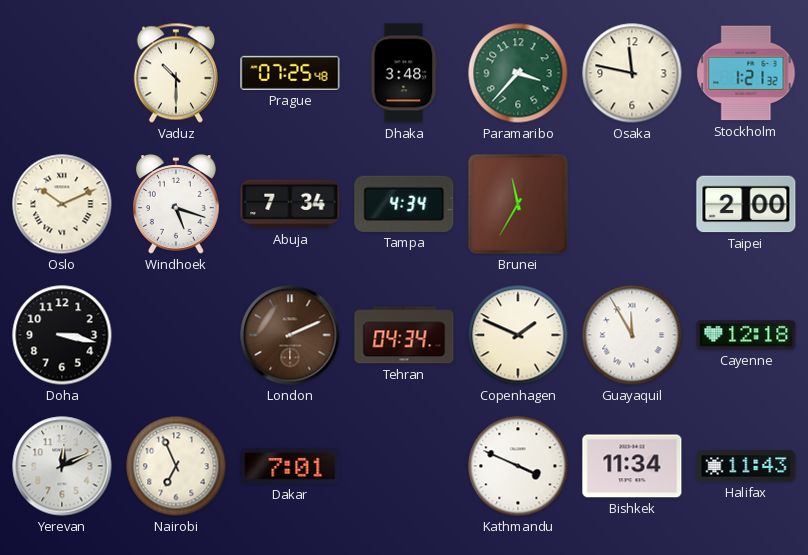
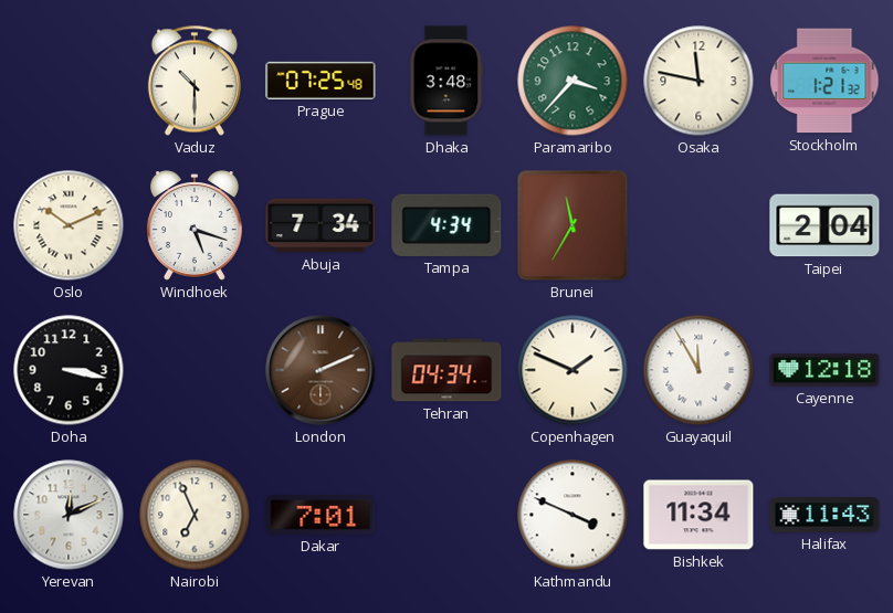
Taipei: 2:00 -> 2:04 (824, 225)
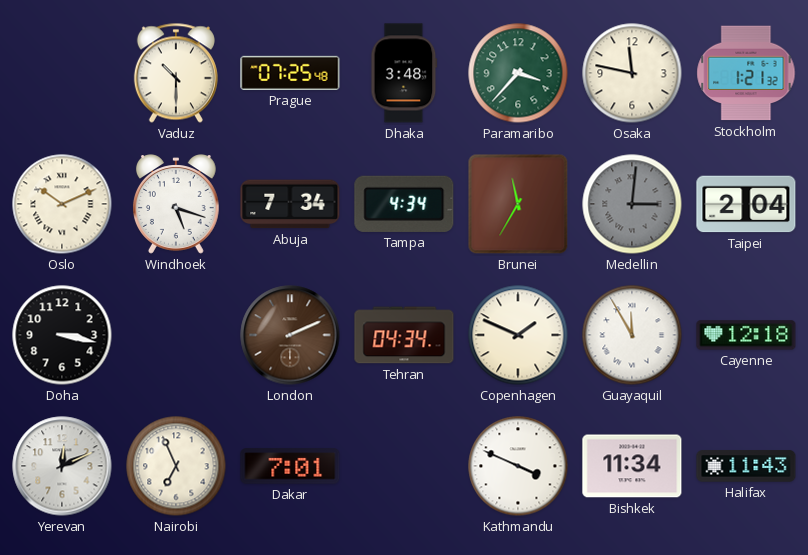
Medellin: none -> 3:01 (632, 204)
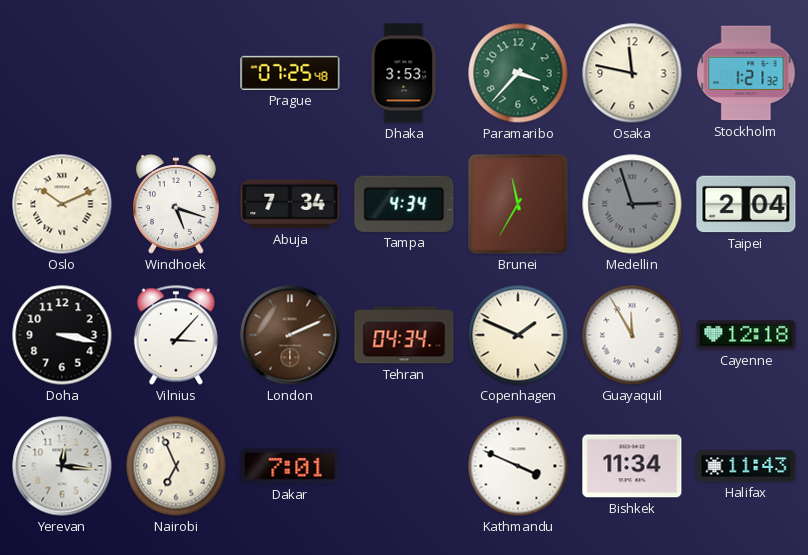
Vaduz: 10:30 -> none (176, 73)
Dhaka: 3:48 -> 3:53 (404, 73)
Medellin: 3:01 -> 2:57 (632, 204)
Vilnius: none -> 3:07 (176, 335)
Yerevan: 12:11 -> 12:16 (62, 466)
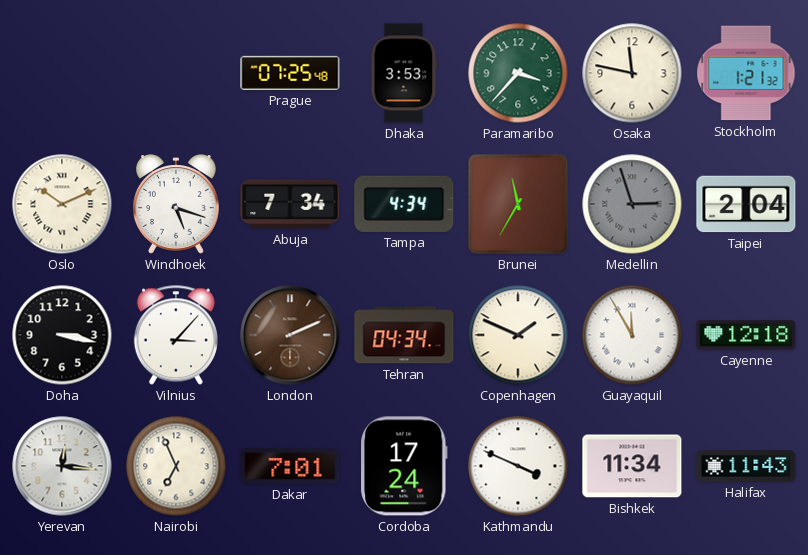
Cordoba: none -> 17:24 (405, 466)
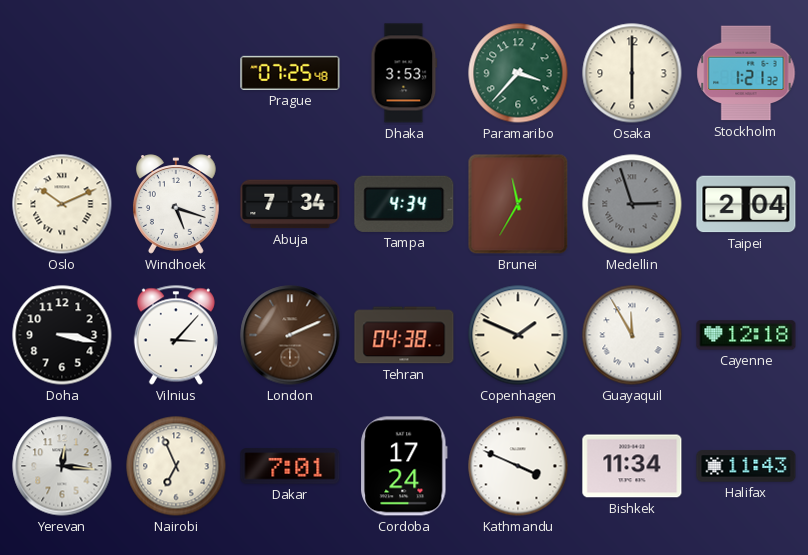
Osaka: 11:47 -> 6:00 (632, 73)
Tehran: 04:34 -> 04:38 (404, 335)
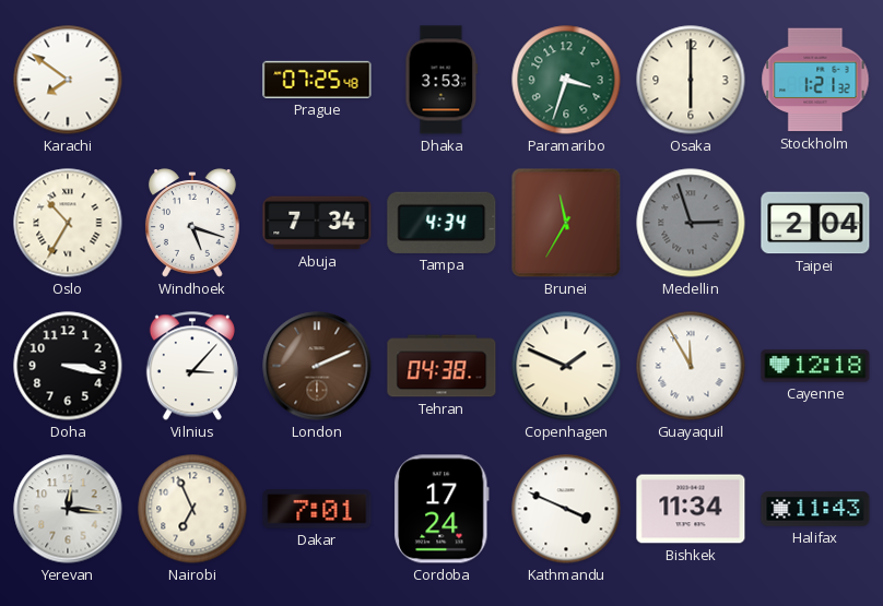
Karachi: none -> 7:51 (68, 80)
Paramaribo: 3:37 -> 3:33 (566, 80)
Oslo: 10:11 -> 10:35 (68, 223)
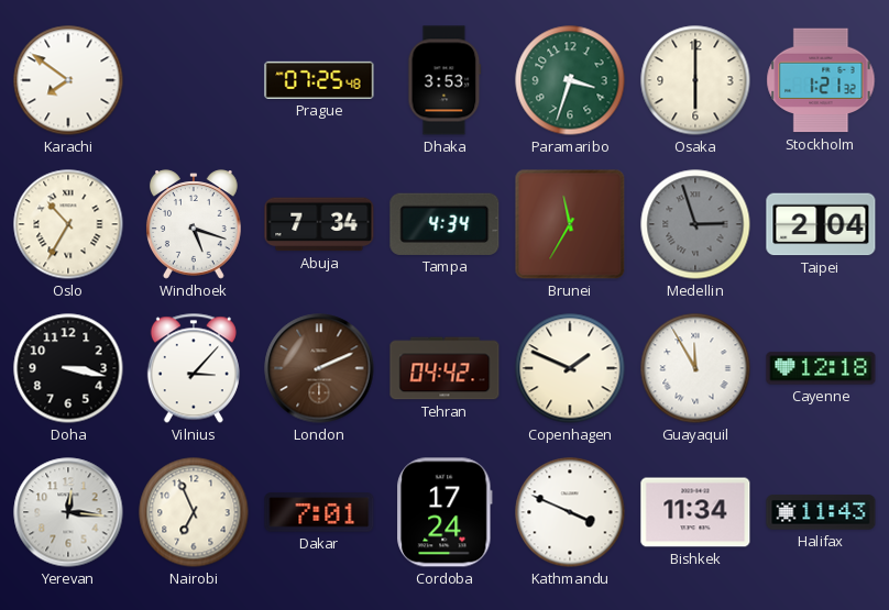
Tehran: 04:38 -> 04:42 (444, 368)
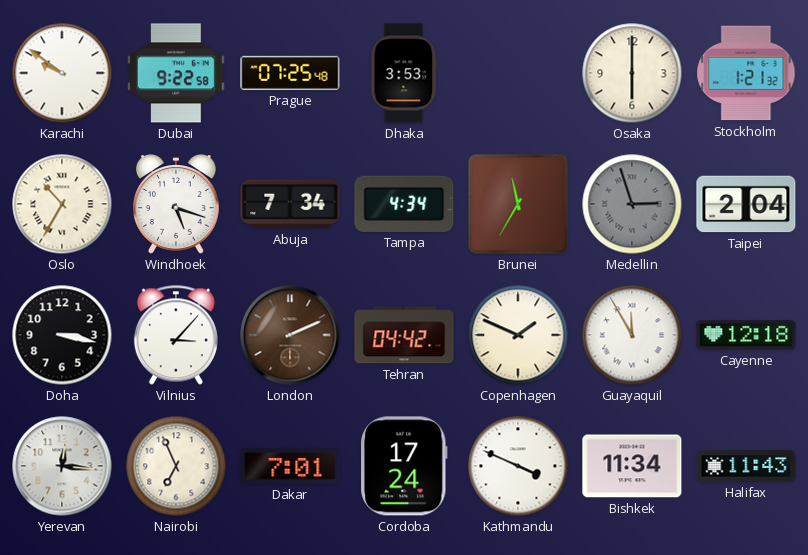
Karachi: 7:51 -> 9:51 (62, 73)
Dubai: none -> 9:22 (177, 73)
Paramaribo: 3:33 -> none (570, 80)
